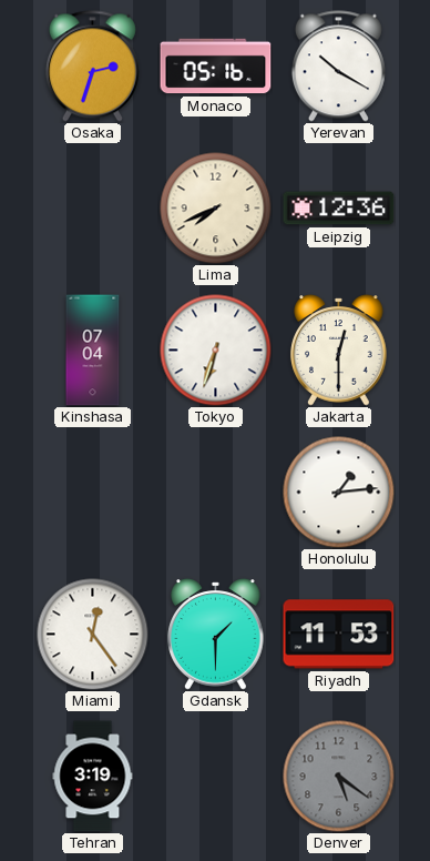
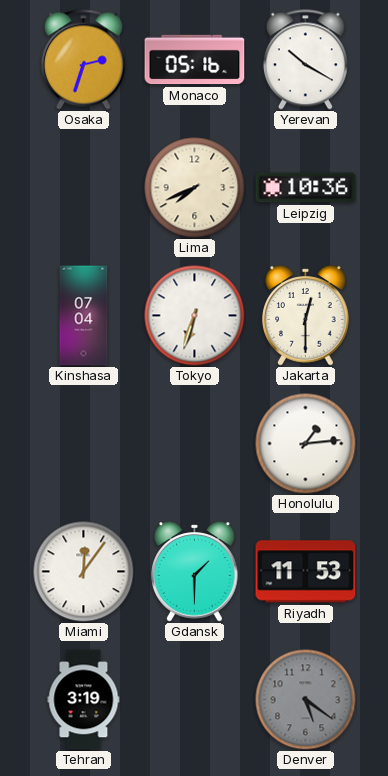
Leipzig: 12:36 -> 10:36 (306, 188)
Miami: 12:24 -> 12:06 (84, 572)
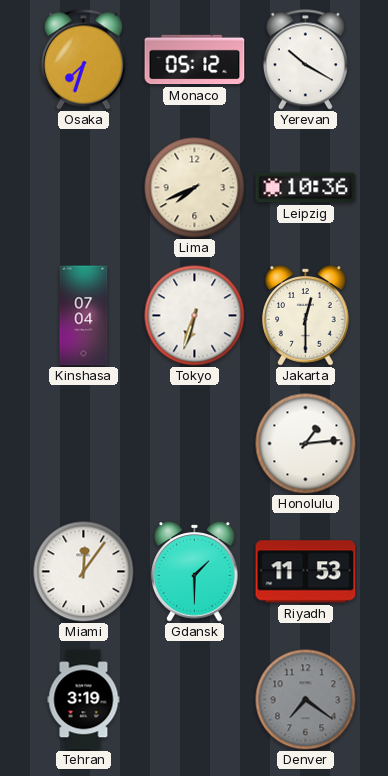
Osaka: 2:33 -> 7:33 (83, 60)
Monaco: 05:16 -> 05:12 (195, 60)
Denver: 5:21 -> 7:21 (306, 700)
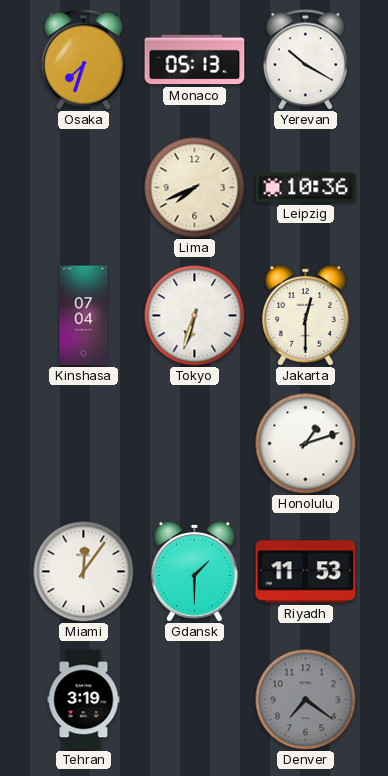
Monaco: 05:12 -> 05:13 (195, 60)
Honolulu: 1:14 -> 1:12 (306, 444)
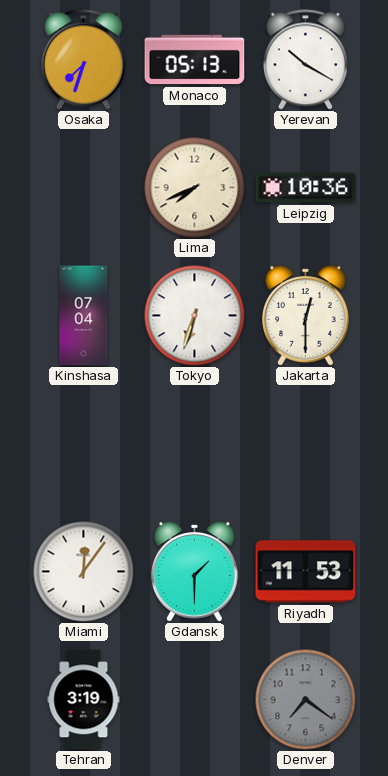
Honolulu: 1:12 -> none (306, 444)
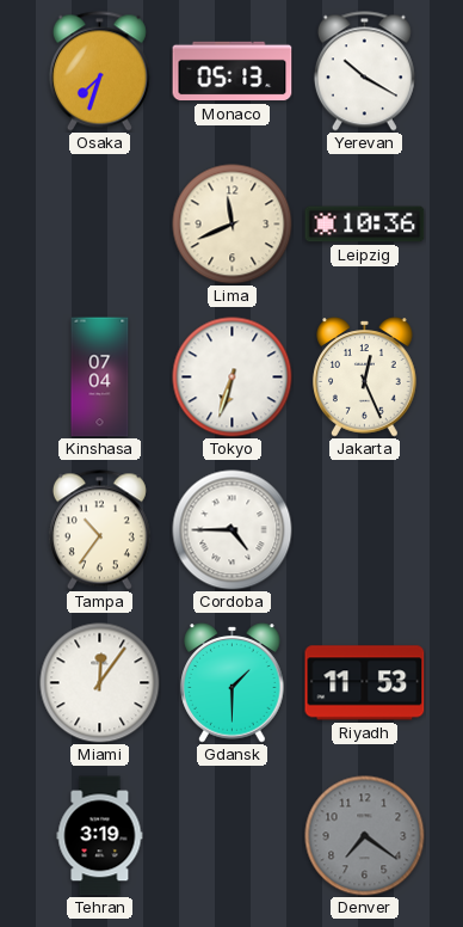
Lima: 7:41 -> 11:41 (233, 225)
Jakarta: 12:30 -> 12:26 (365, 377)
Tampa: none -> 10:36 (99, 530)
Cordoba: none -> 4:45 (233, 530)
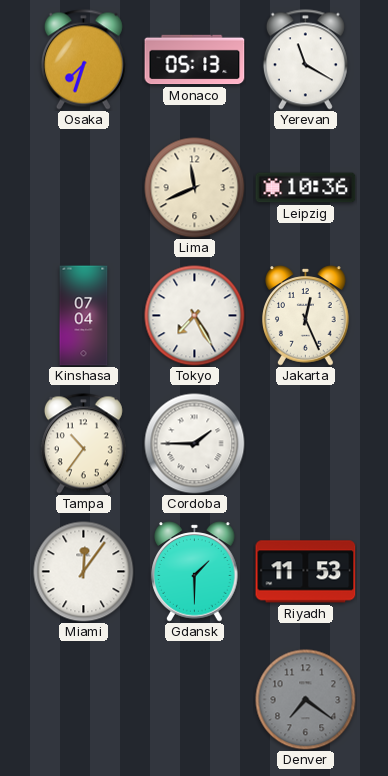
Yerevan: 10:20 -> 11:20 (305, 60)
Tokyo: 6:33 -> 7:25 (195, 316)
Cordoba: 4:45 -> 1:45 (195, 444)
Tehran: 3:19 -> none (100, 836)
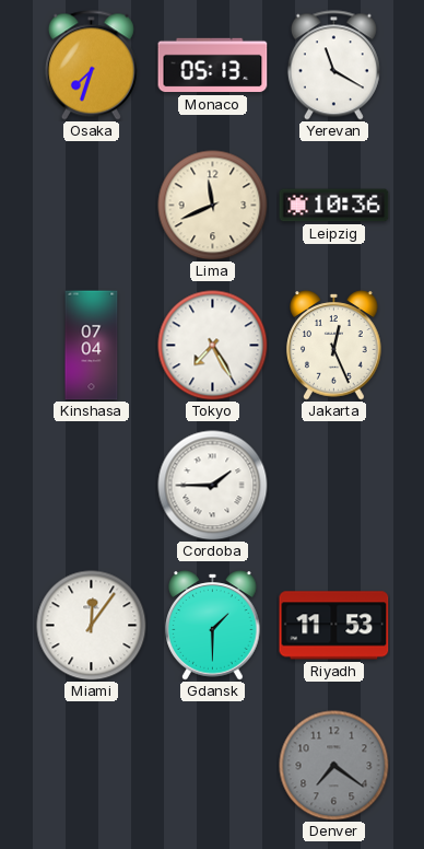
Tampa: 10:36 -> none (83, 444)
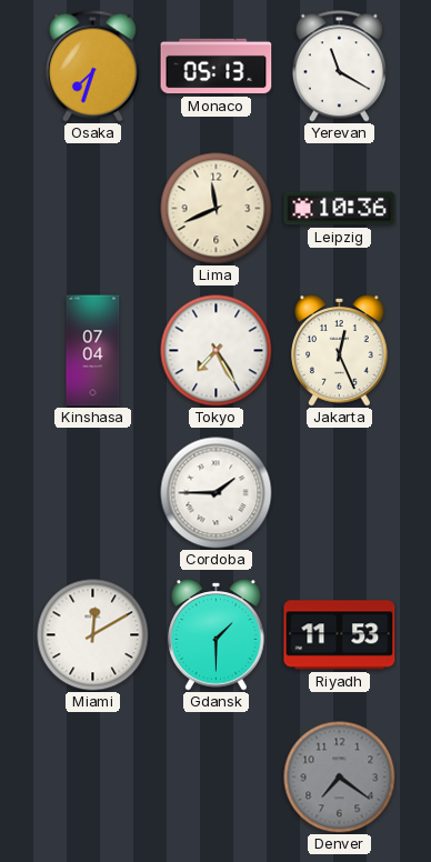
Miami: 12:06 -> 12:10 (93, 635)
